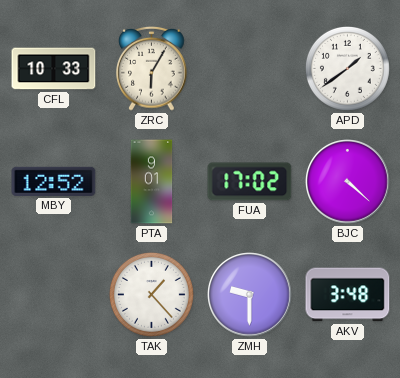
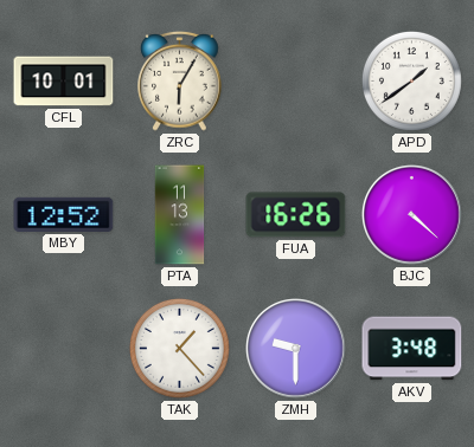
CFL: 10:33 -> 10:01 (64, 82)
PTA: 9:01 -> 11:13 (180, 215)
FUA: 17:02 -> 16:26 (296, 215)
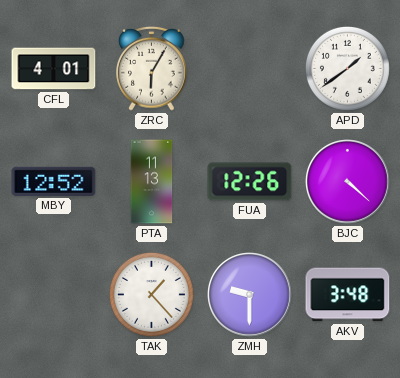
CFL: 10:01 -> 4:01 (54, 69)
FUA: 16:26 -> 12:26 (250, 182)
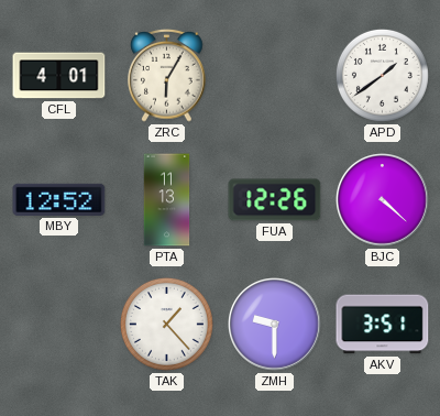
AKV: 3:48 -> 3:51 (383, 325)
